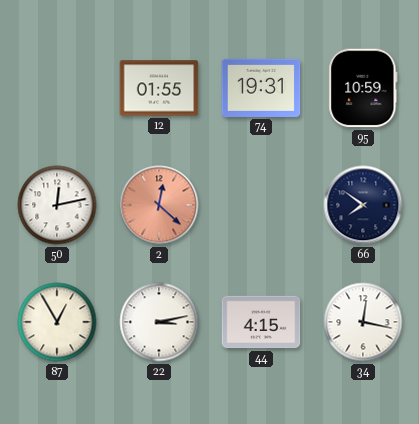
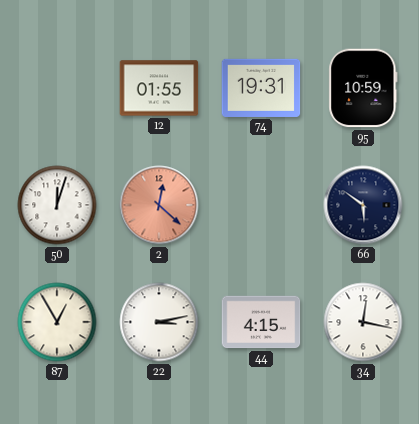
50: 12:13 -> 12:03 (57, 205)
66: 7:51 -> 5:51 (363, 205)
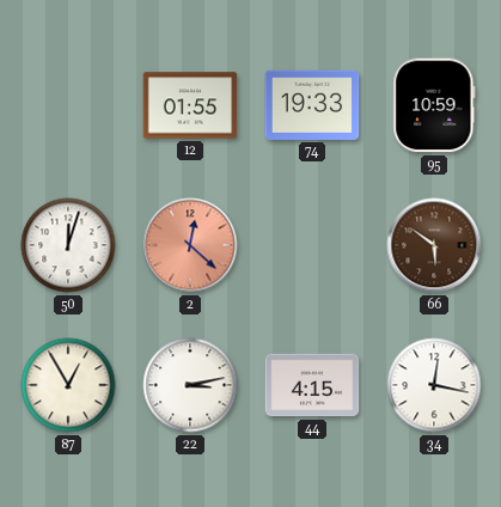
74: 19:31 -> 19:33 (312, 105)
66 dial: navy -> brown (434, 245)
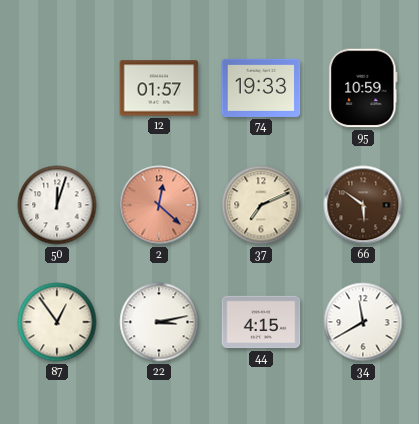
12: 01:55 -> 01:57 (159, 88)
37: none -> 7:11 (261, 205)
87: 12:55 -> 12:54 (57, 322)
34: 12:17 -> 11:40 (363, 322)
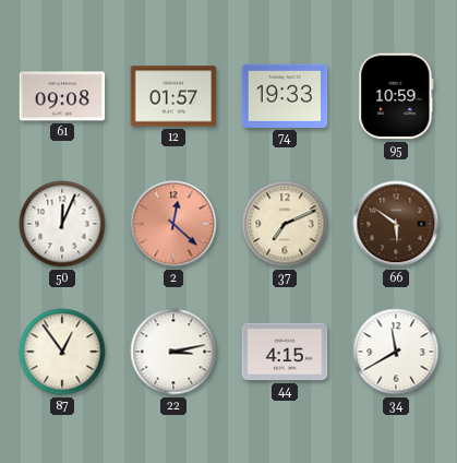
61: none -> 09:08 (62, 96)
50: 12:03 -> 12:04 (62, 224)
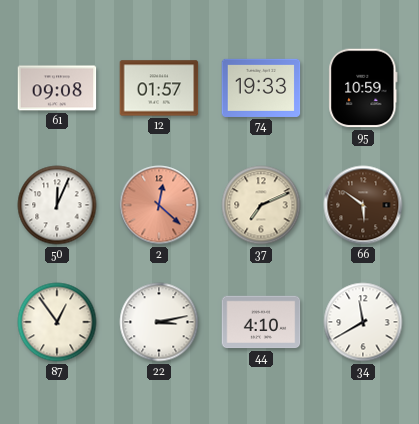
44: 4:15 -> 4:10 (261, 322)
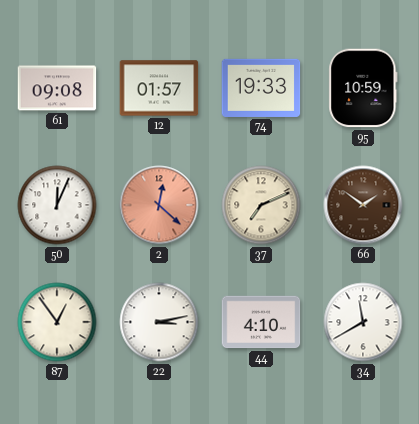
66: 5:51 -> 1:51 (363, 205)
